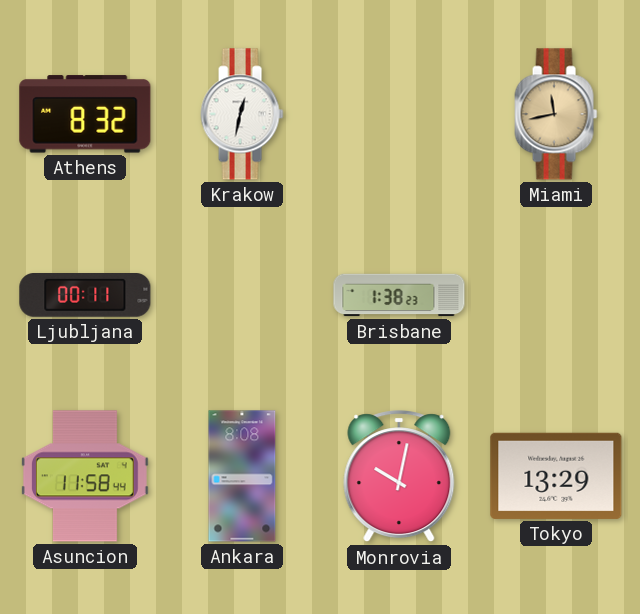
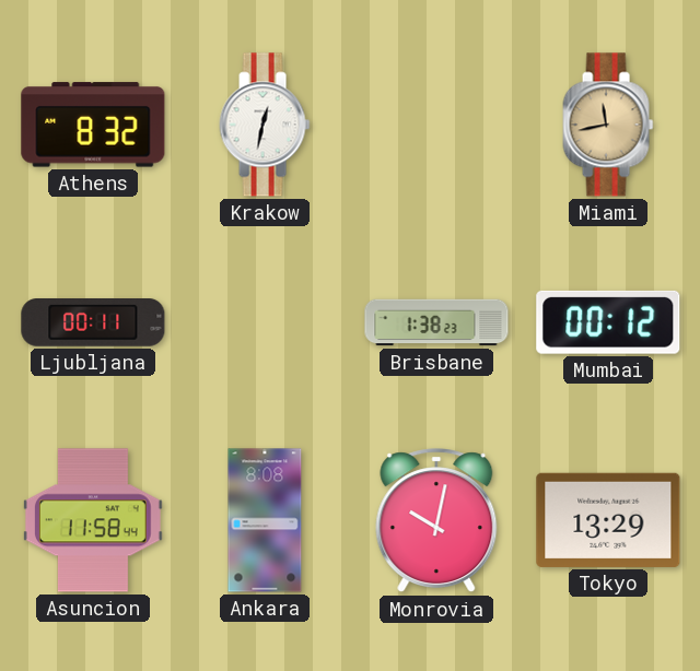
Mumbai: none -> 00:12 (608, 322)
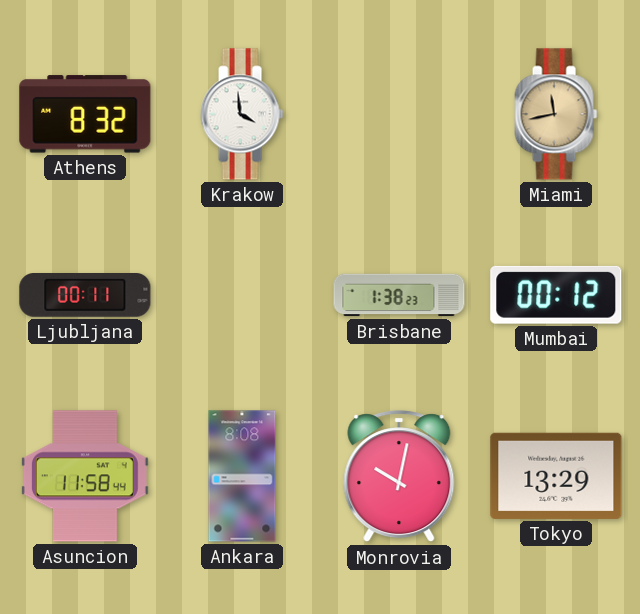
Krakow: 12:32 -> 3:59 (242, 114)
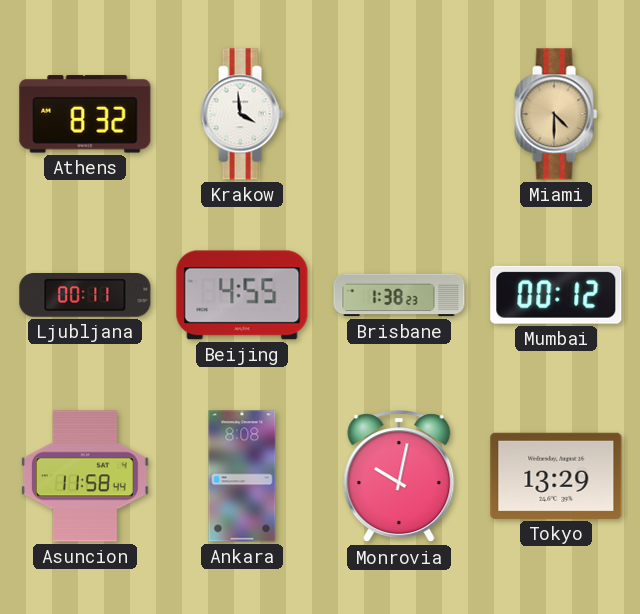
Miami: 11:43 -> 4:30 (556, 114)
Beijing: none -> 4:55 (242, 295)
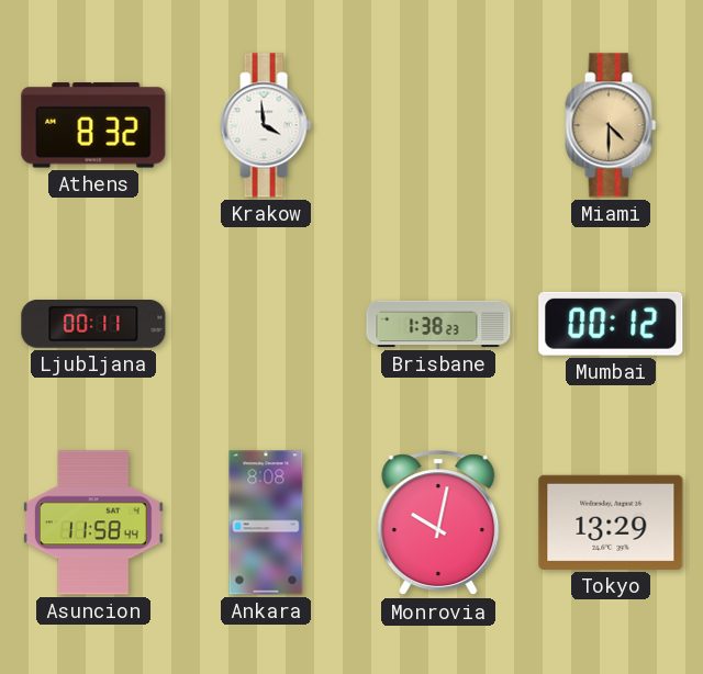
Beijing: 4:55 -> none (242, 295)
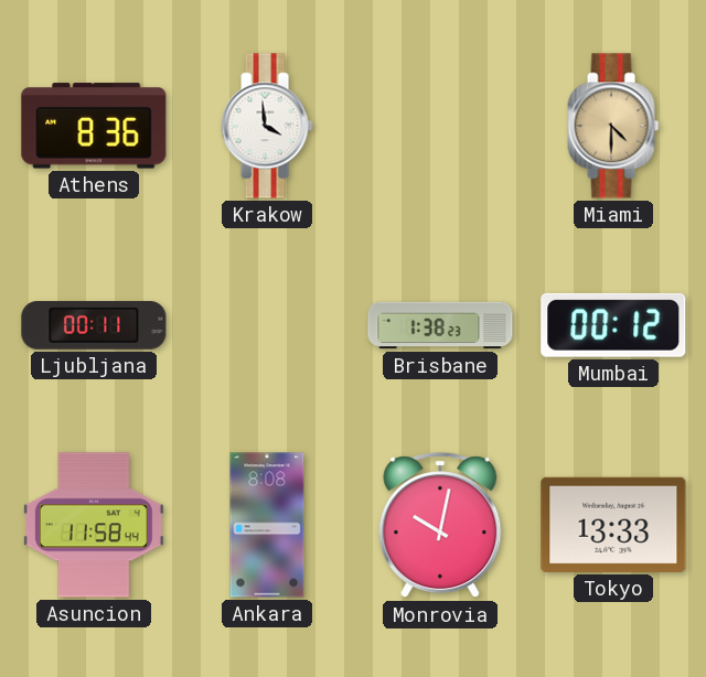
Athens: 8:32 -> 8:36 (94, 126)
Tokyo: 13:29 -> 13:33 (613, 525)
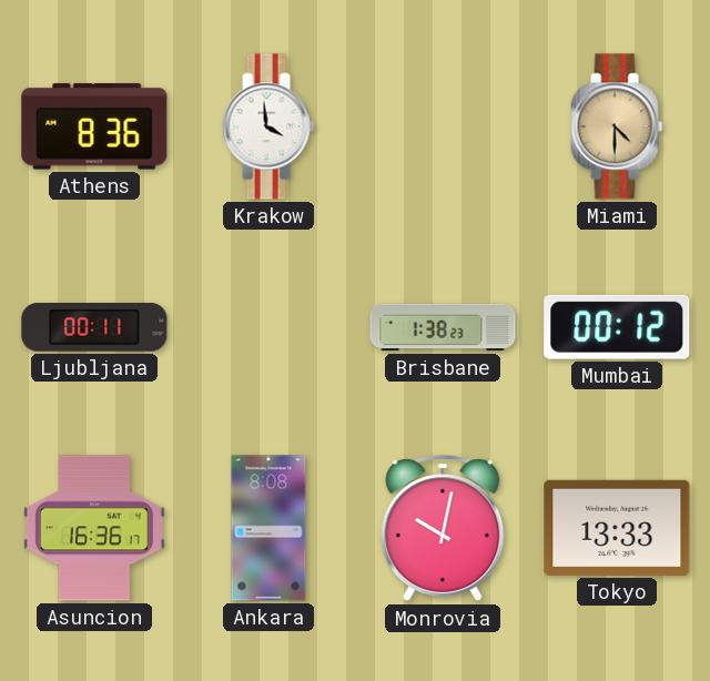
Asuncion: 11:58 -> 16:36 (94, 528)
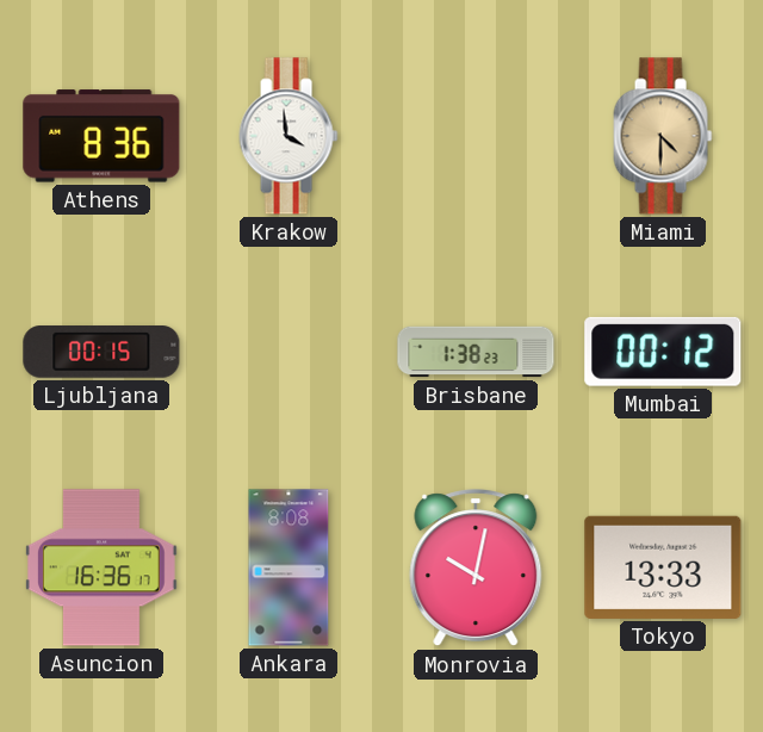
Ljubljana: 00:11 -> 00:15 (101, 353)
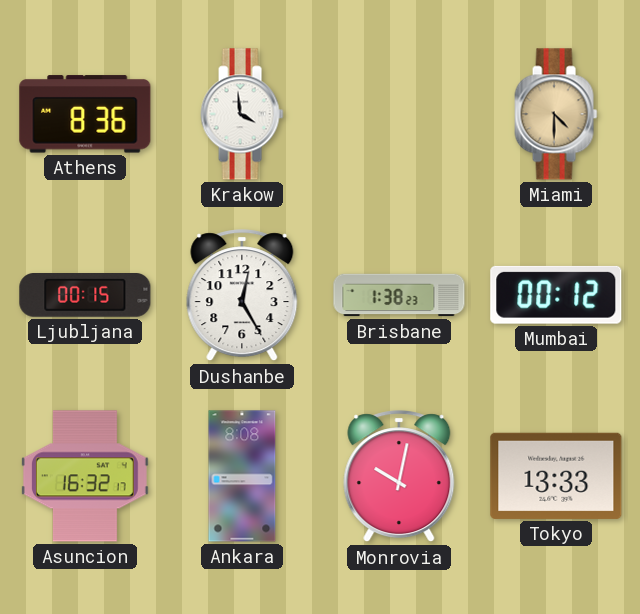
Dushanbe: none -> 12:25 (242, 296)
Asuncion: 16:36 -> 16:32 (85, 476)
